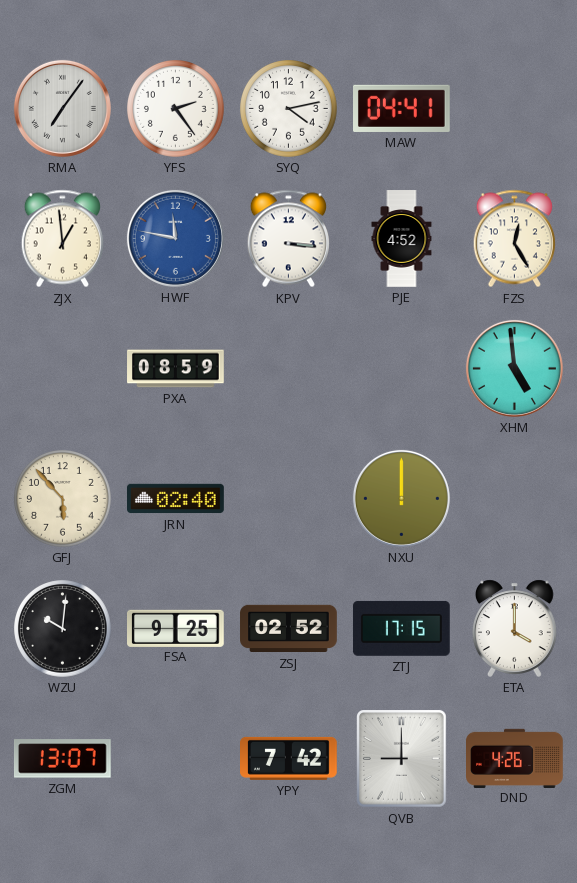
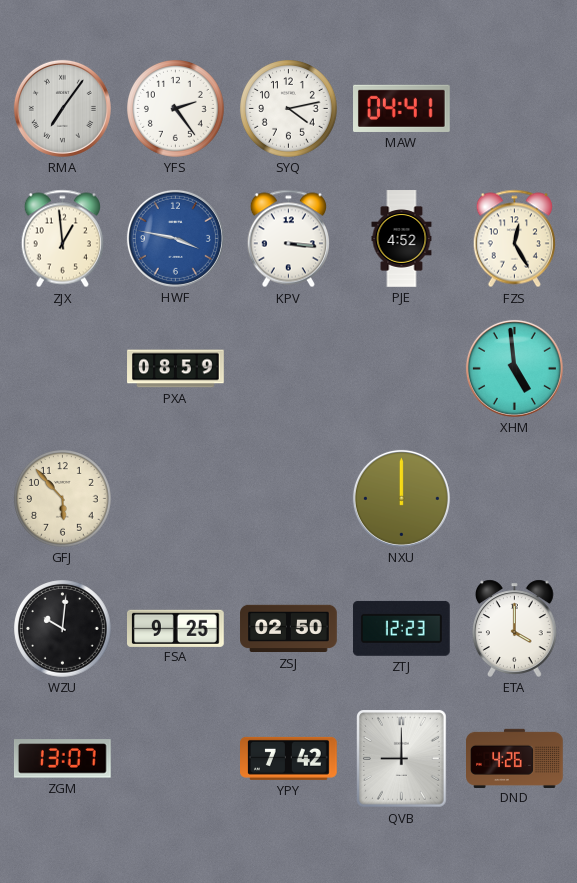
HWF: 11:47 -> 3:47 (175, 238)
JRN: 02:40 -> none (176, 499)
ZSJ: 02:52 -> 02:50 (289, 629)
ZTJ: 17:15 -> 12:23 (401, 628)
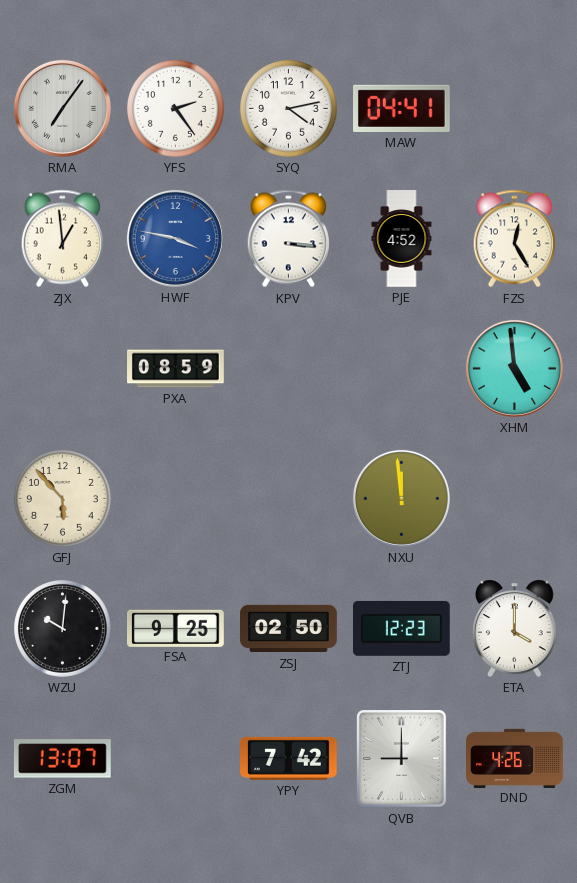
NXU: 12:00 -> 11:59 (401, 498)
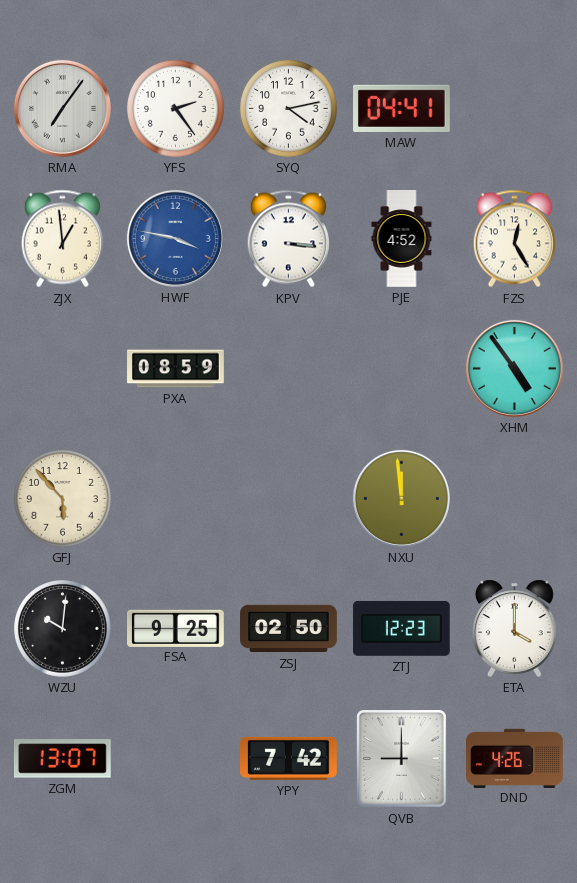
XHM: 4:59 -> 4:54 (514, 368)
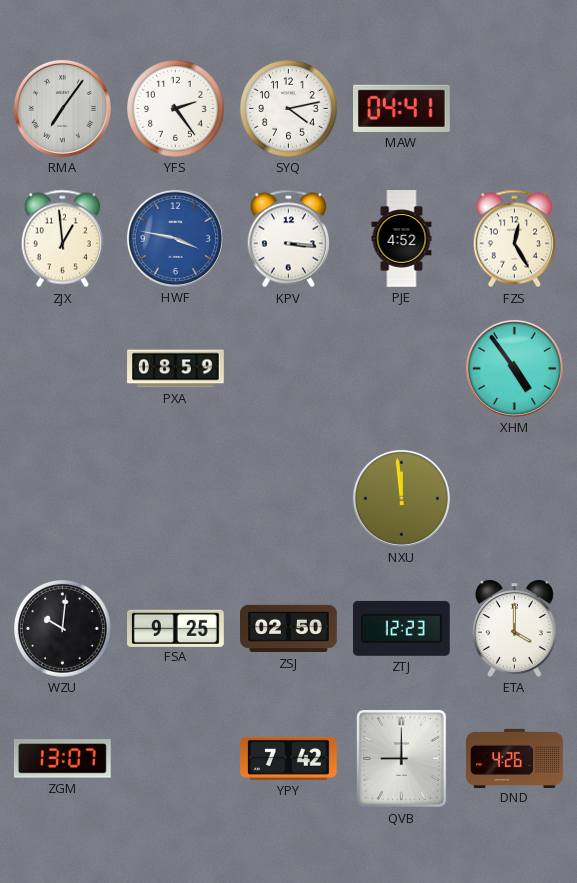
GFJ: 5:53 -> none (63, 499)
